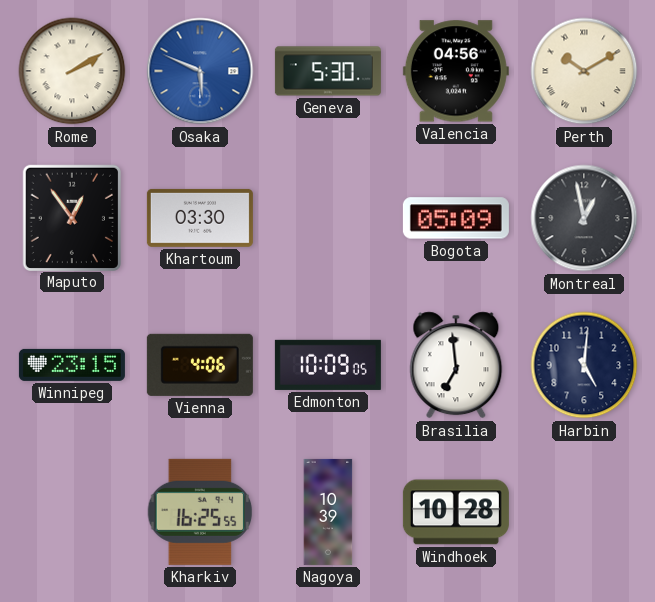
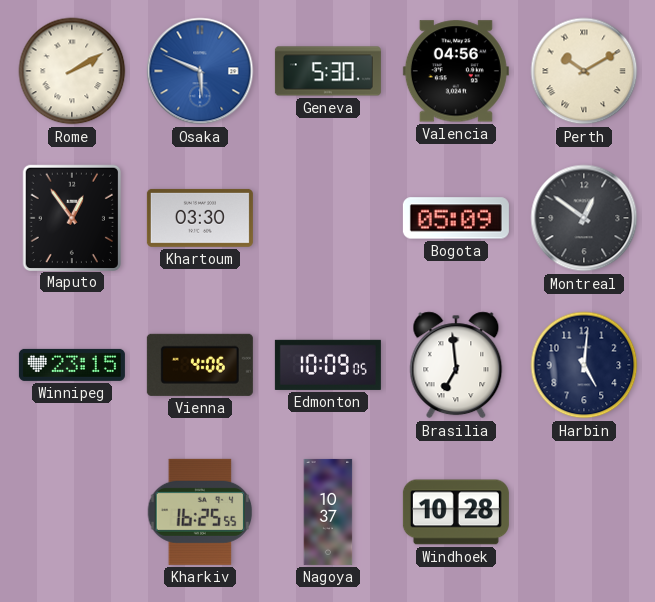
Montreal: 12:58 -> 12:51 (584, 218)
Nagoya: 10:39 -> 10:37 (328, 512)
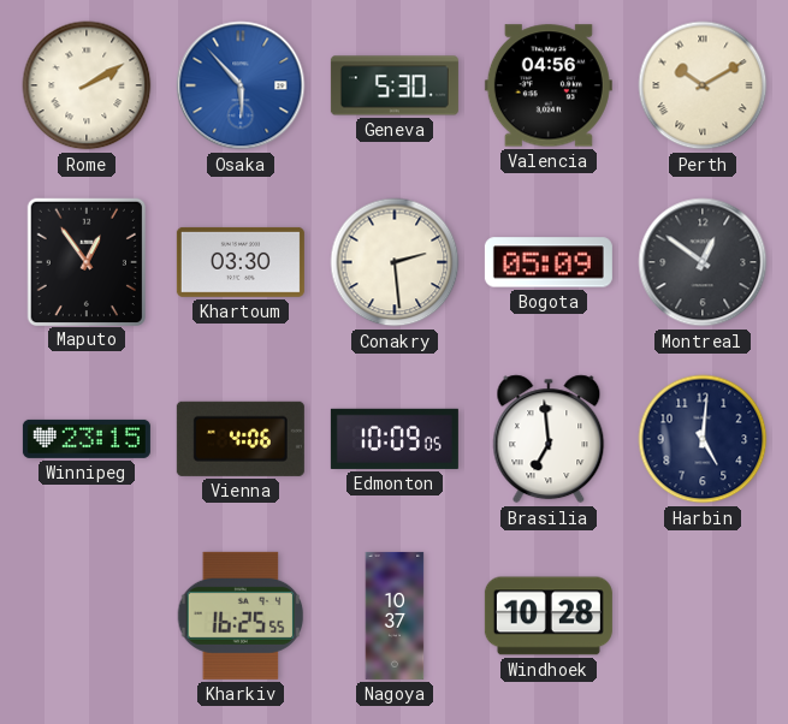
Osaka: 5:49 -> 5:53 (241, 85)
Conakry: none -> 2:29 (395, 262)
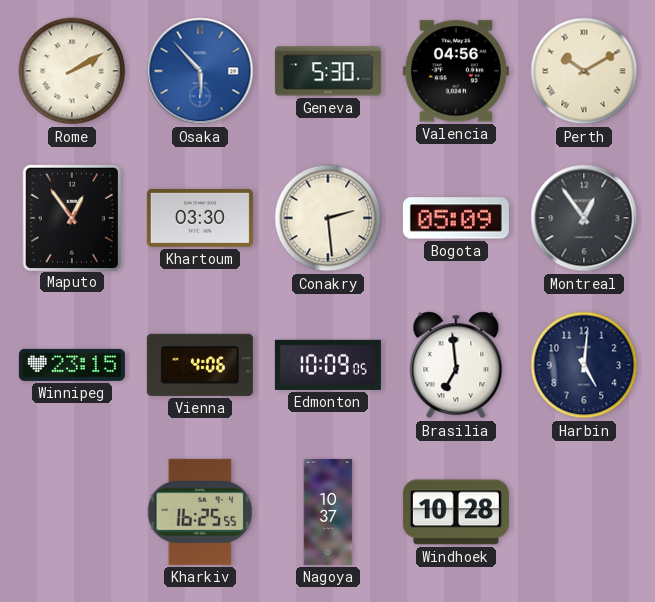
Montreal: 12:51 -> 12:54 (584, 218)
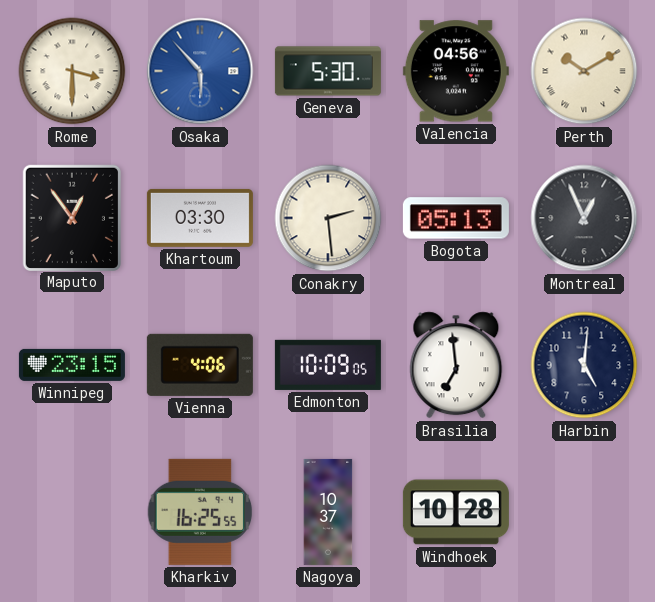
Rome: 2:10 -> 3:30 (72, 71)
Bogota: 05:09 -> 05:13 (456, 218)
Montreal: 12:54 -> 12:56 (584, 218)
